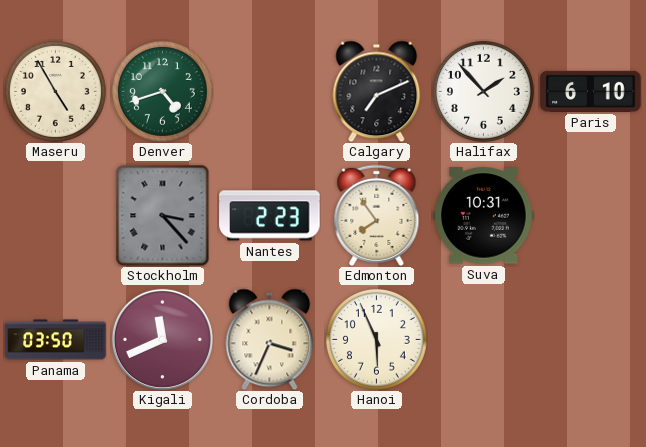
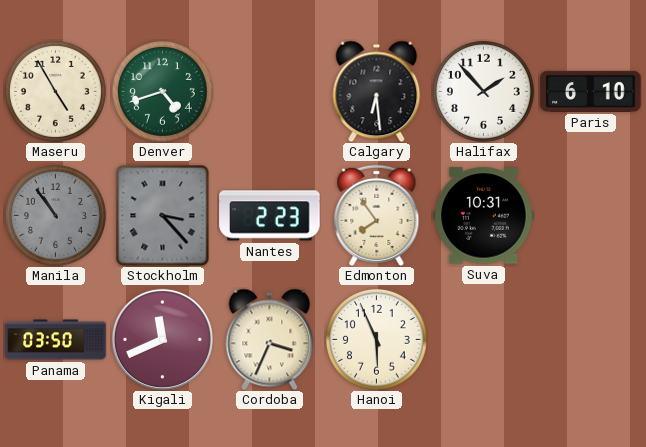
Calgary: 7:11 -> 6:29 (377, 91)
Manila: none -> 10:54 (55, 215)
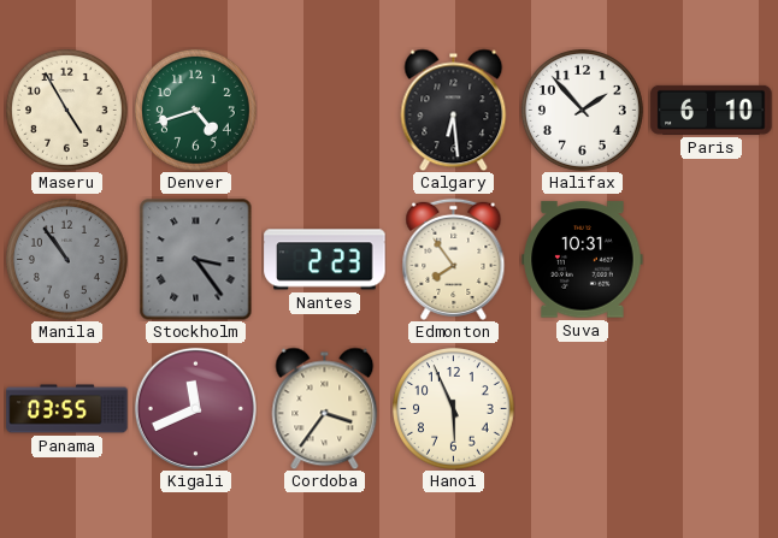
Stockholm: 3:23 -> 3:24 (196, 259)
Panama: 03:50 -> 03:55 (67, 409)
Cordoba: 3:34 -> 3:36 (325, 408)
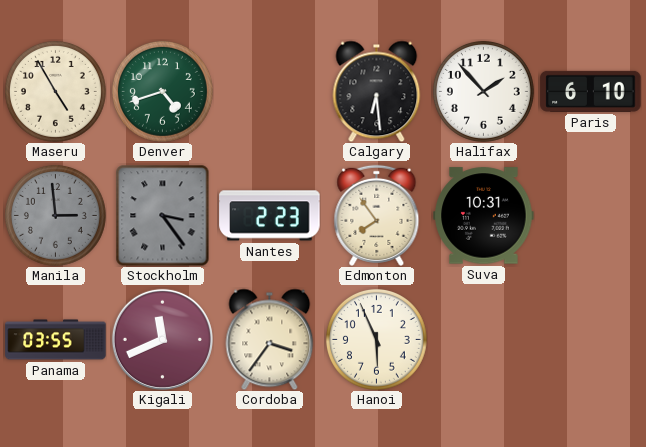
Manila: 10:54 -> 2:59 (55, 215)
